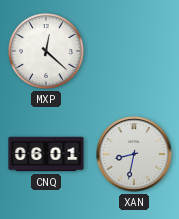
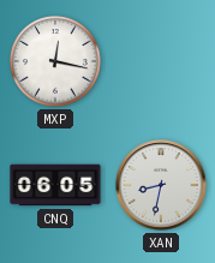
MXP: 12:22 -> 12:17 (56, 62)
CNQ: 06:01 -> 06:05 (55, 185)
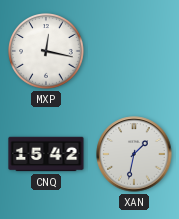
CNQ: 06:05 -> 15:42 (46, 154)
XAN: 8:32 -> 1:32 (134, 154)
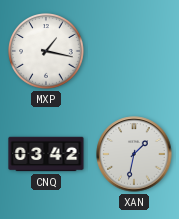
MXP: 12:17 -> 1:17 (47, 52)
CNQ: 15:42 -> 03:42 (46, 154)
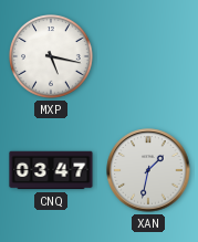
MXP: 1:17 -> 5:17 (52, 57)
CNQ: 03:42 -> 03:47 (51, 170)
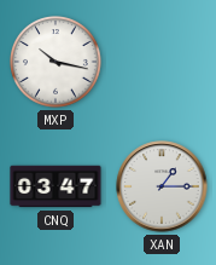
MXP: 5:17 -> 10:17 (57, 63)
XAN: 1:32 -> 1:15 (162, 186)
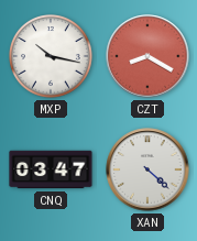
CZT: none -> 8:20 (147, 56)
XAN: 1:15 -> 4:22 (147, 169)
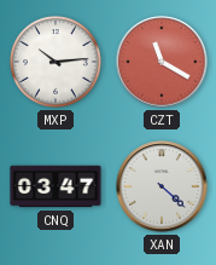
MXP: 10:17 -> 10:14 (57, 63)
CZT: 8:20 -> 11:20 (162, 62)
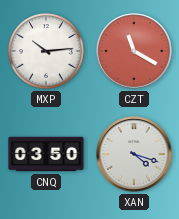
CNQ: 03:47 -> 03:50 (46, 154)
XAN: 4:22 -> 4:18 (134, 154)
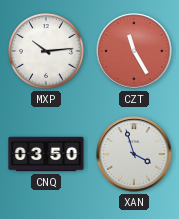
CZT: 11:20 -> 11:25 (134, 51)
XAN: 4:18 -> 3:57 (134, 154)
